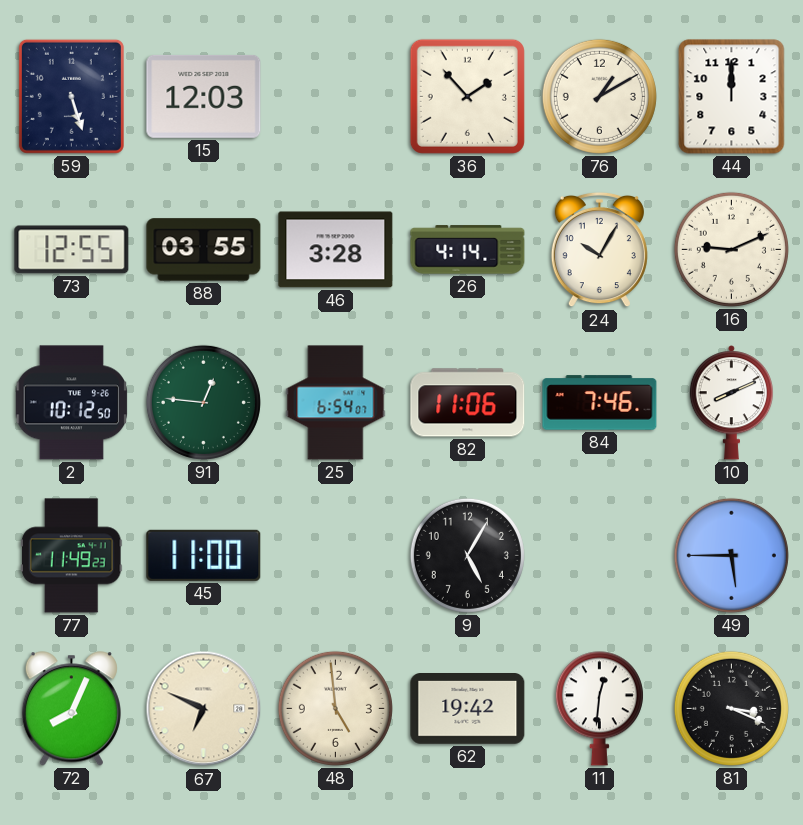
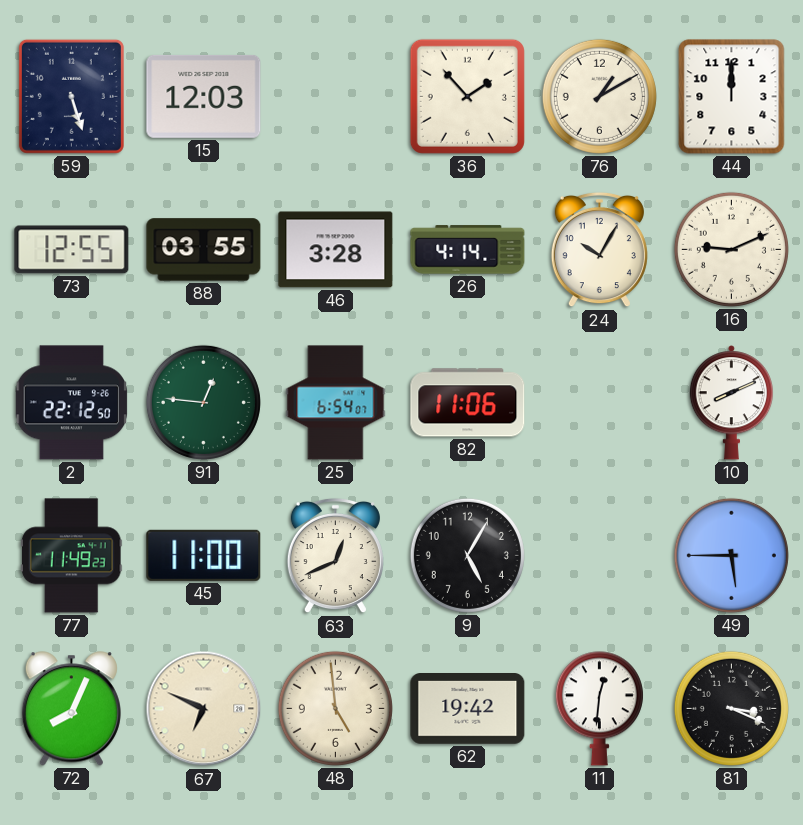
2: 10:12 -> 22:12 (72, 403)
84: 7:46 -> none (600, 403)
63: none -> 12:41 (335, 556)
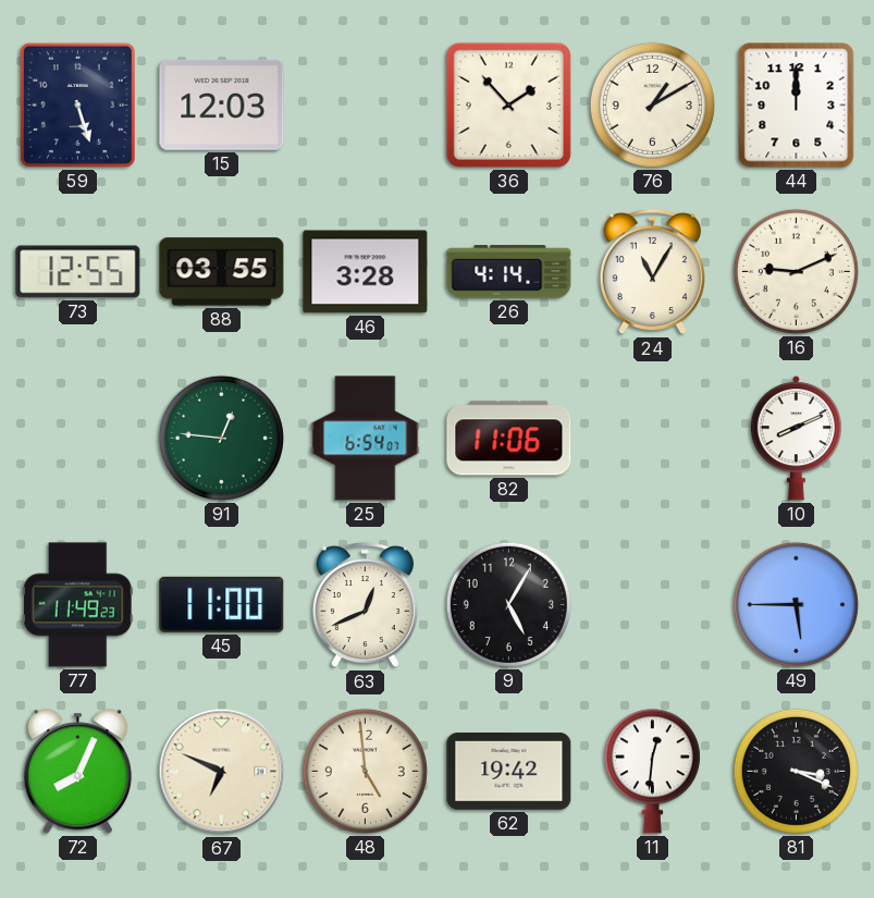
24: 10:05 -> 11:05 (652, 272)
2: 22:12 -> none (72, 403)
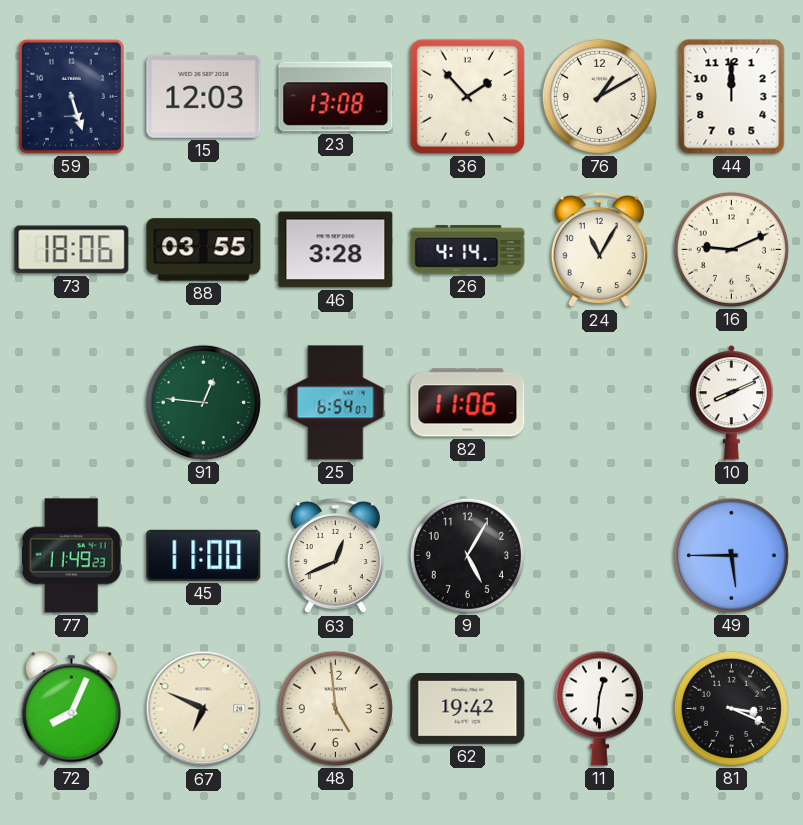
23: none -> 13:08 (336, 97)
73: 12:55 -> 18:06 (72, 250)
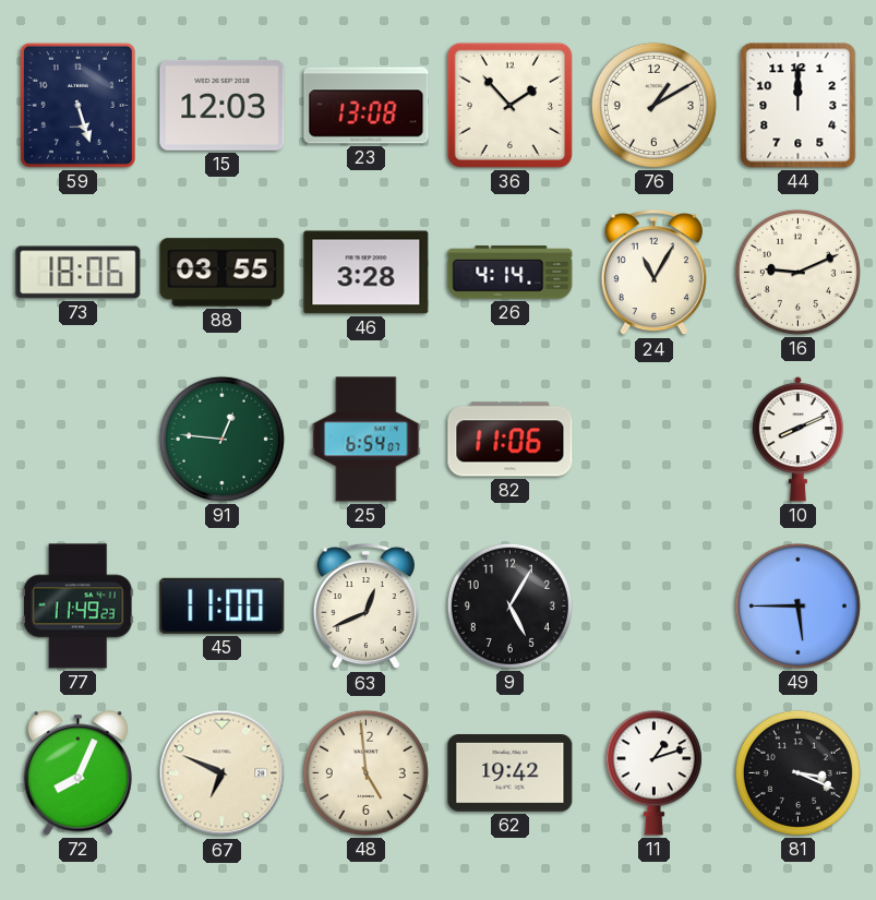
11: 12:31 -> 1:12 (653, 773)
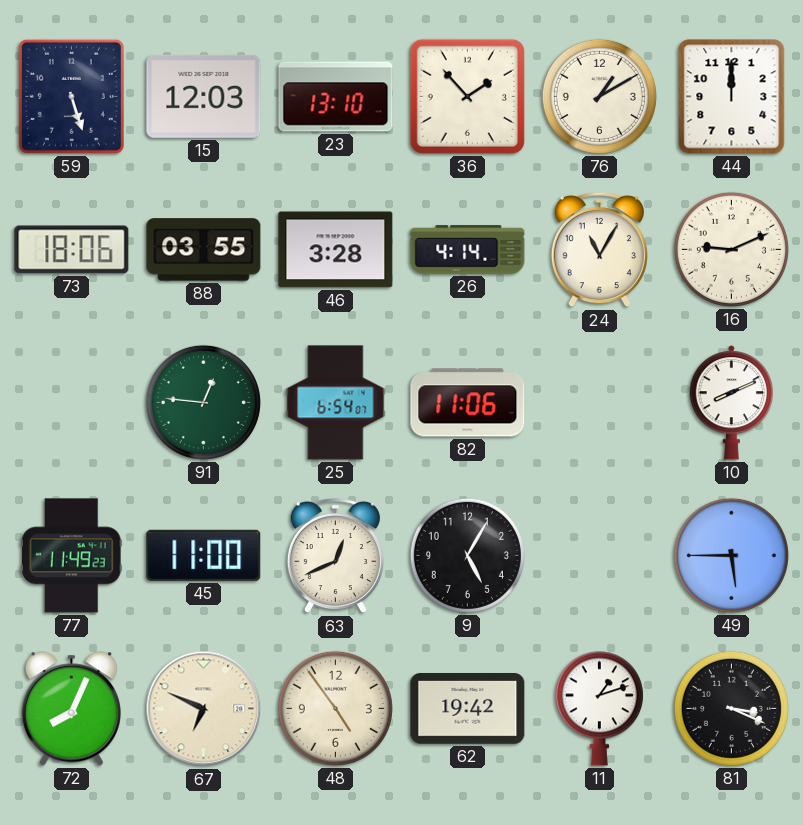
23: 13:08 -> 13:10 (336, 97)
48: 4:59 -> 4:54 (335, 708)
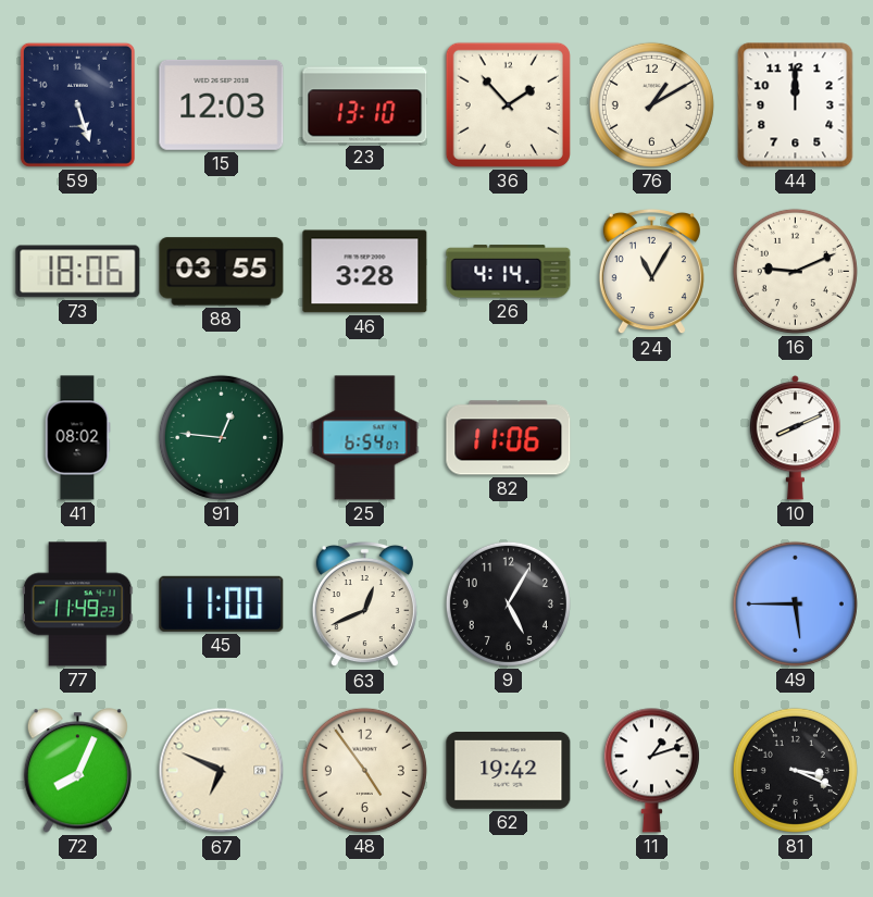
41: none -> 08:02 (77, 438)
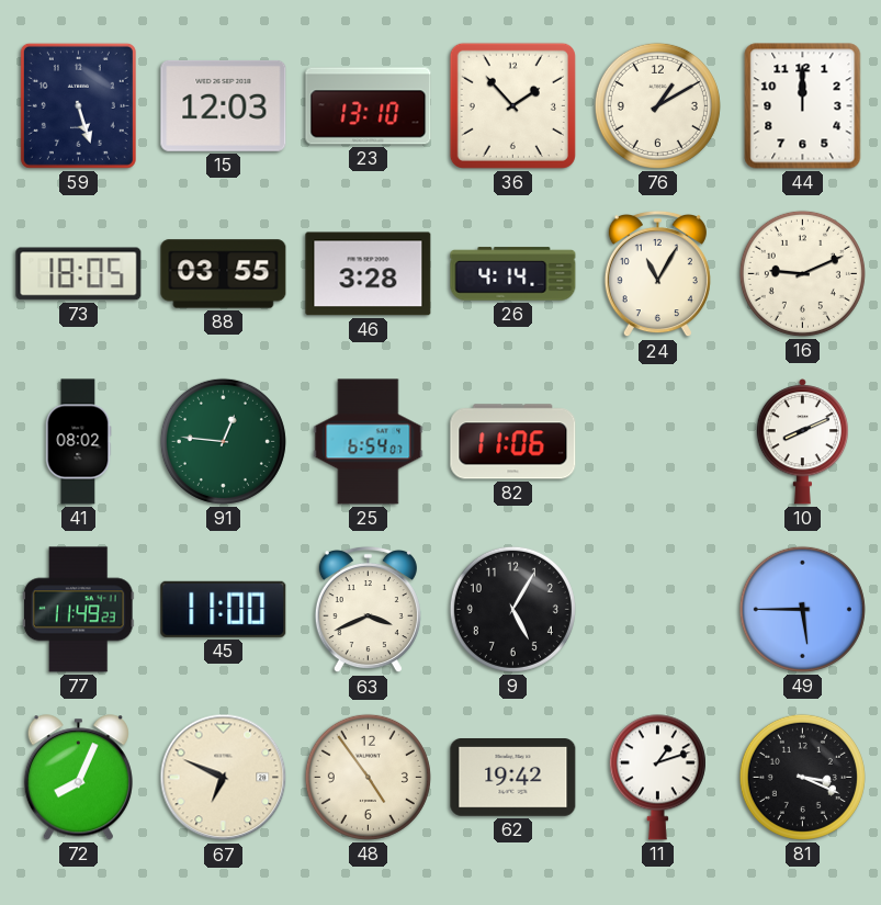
73: 18:06 -> 18:05 (79, 274)
63: 12:41 -> 3:41 (368, 610)
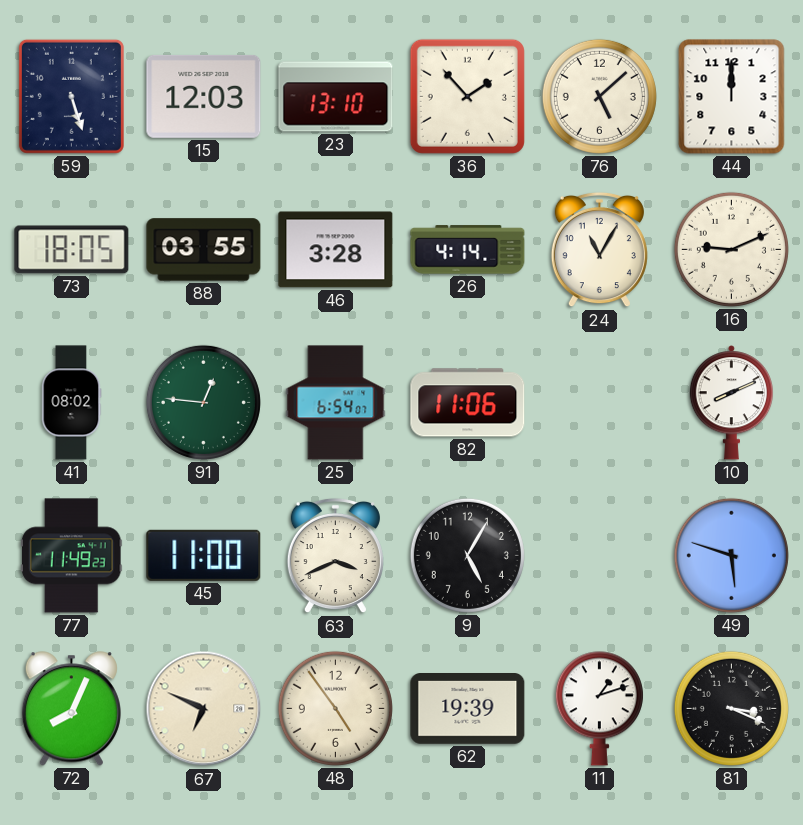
76: 1:10 -> 5:08 (599, 96)
49: 5:45 -> 5:48 (731, 555)
62: 19:42 -> 19:39 (468, 709)
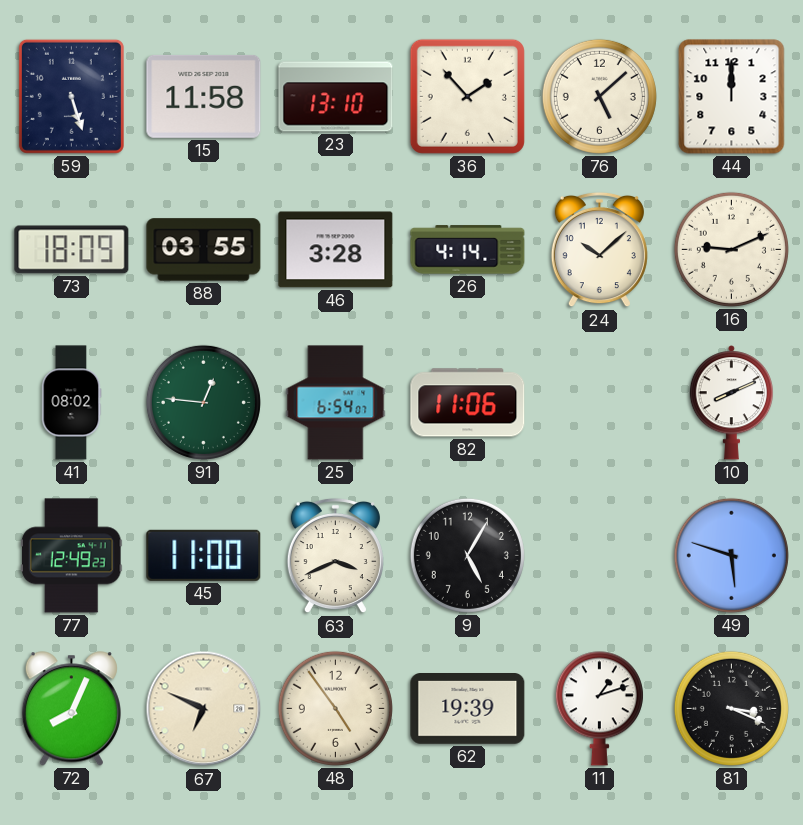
15: 12:03 -> 11:58 (204, 96)
73: 18:05 -> 18:09 (72, 250)
24: 11:05 -> 10:08 (599, 250)
77: 11:49 -> 12:49 (71, 556)
